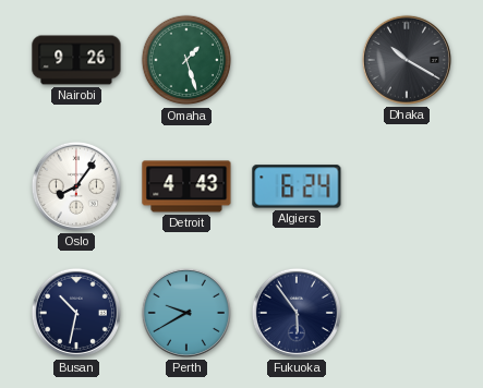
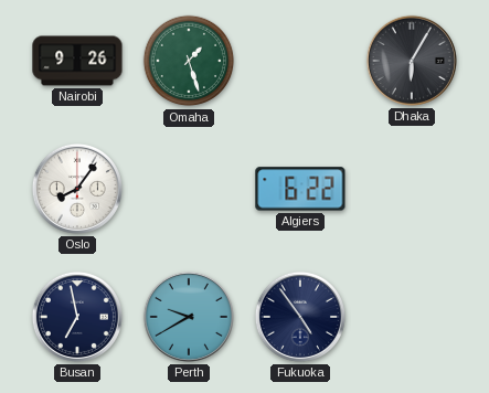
Dhaka: 10:20 -> 6:05 (412, 61)
Detroit: 4:43 -> none (186, 186)
Algiers: 6:24 -> 6:22 (300, 189)
Busan: 10:32 -> 6:58 (77, 317)
Fukuoka: 5:54 -> 4:54 (300, 317)
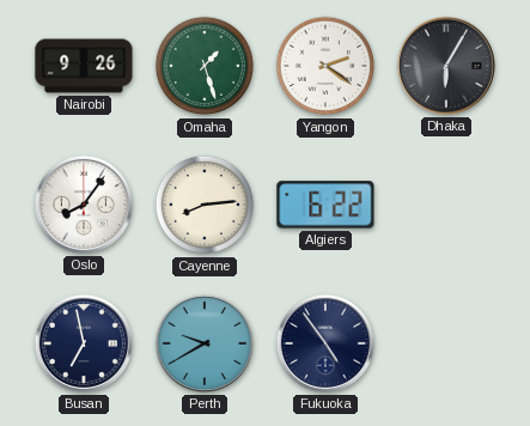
Yangon: none -> 2:21 (325, 66)
Cayenne: none -> 8:14 (205, 205)
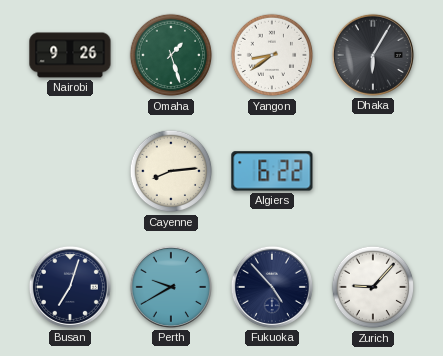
Yangon: 2:21 -> 8:39 (272, 55)
Oslo: 8:06 -> none (84, 205)
Busan: 6:58 -> 7:03 (70, 287)
Fukuoka: 4:54 -> 4:53 (272, 287)
Zurich: none -> 9:07 (373, 287)
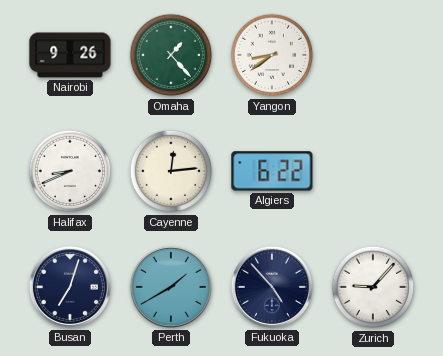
Omaha: 1:27 -> 1:23 (171, 55)
Dhaka: 6:05 -> none (373, 55)
Halifax: none -> 8:41 (70, 171)
Cayenne: 8:14 -> 12:14 (171, 171)
Perth: 9:40 -> 1:40 (171, 287)
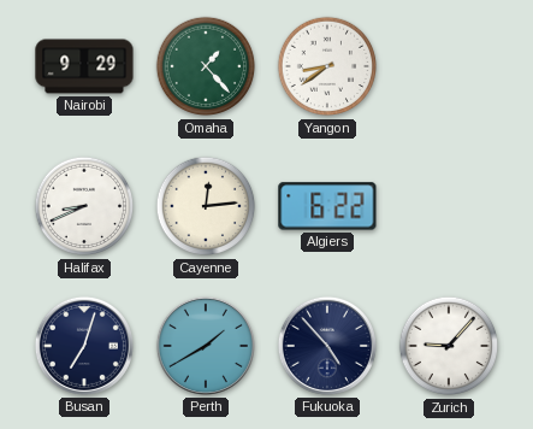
Nairobi: 9:26 -> 9:29 (84, 66)
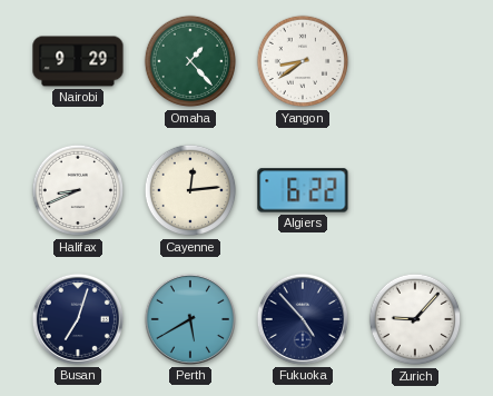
Perth: 1:40 -> 5:40 (190, 319)
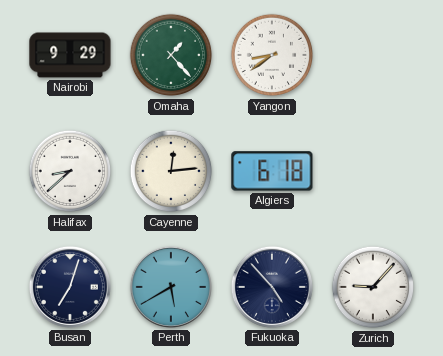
Halifax: 8:41 -> 8:38 (70, 171)
Algiers: 6:22 -> 6:18 (272, 171)
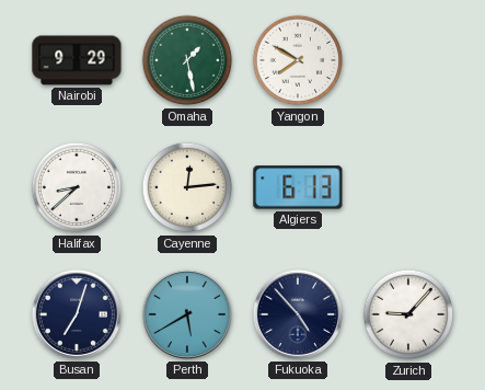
Omaha: 1:23 -> 1:28 (187, 60)
Yangon: 8:39 -> 7:50 (298, 60)
Algiers: 6:18 -> 6:13 (298, 187)
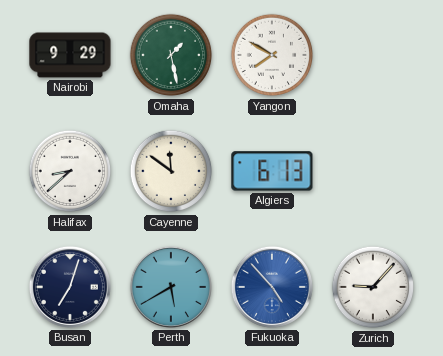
Cayenne: 12:14 -> 11:51 (171, 171)
Fukuoka dial: navy -> blue (272, 287)
